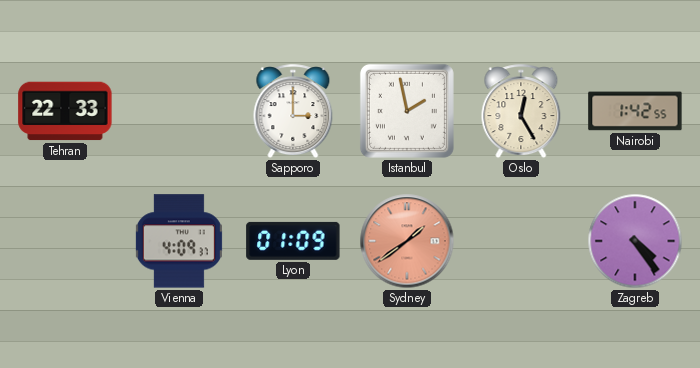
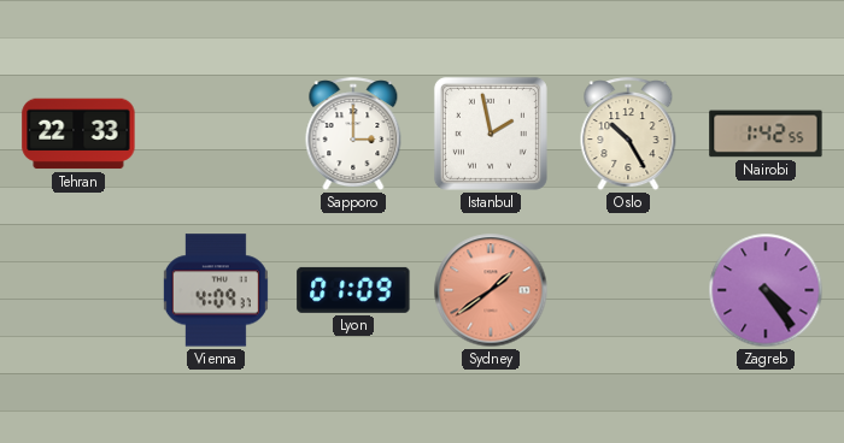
Oslo: 12:25 -> 10:25 (628, 135)
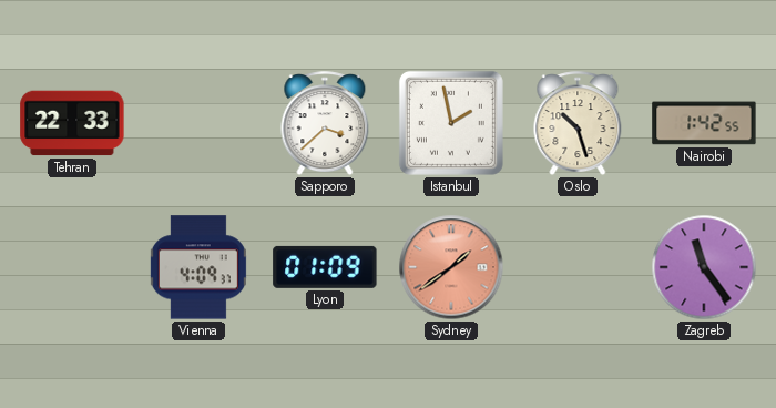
Sapporo: 3:00 -> 3:38 (325, 124)
Oslo: 10:25 -> 10:27 (578, 124)
Zagreb: 4:24 -> 11:24 (704, 267)
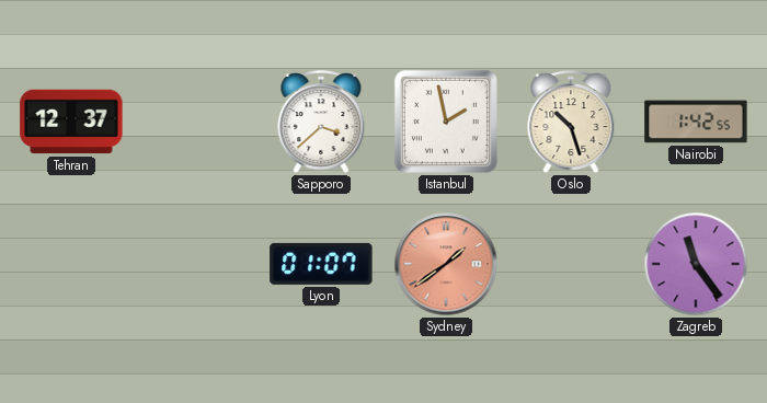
Tehran: 22:33 -> 12:37 (71, 122)
Vienna: 4:09 -> none (198, 267)
Lyon: 01:09 -> 01:07 (321, 264)
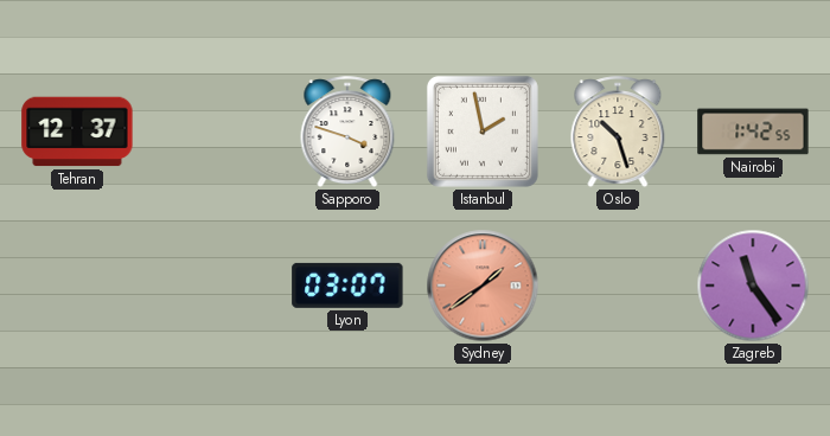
Sapporo: 3:38 -> 3:48 (347, 133)
Lyon: 01:07 -> 03:07 (347, 286)
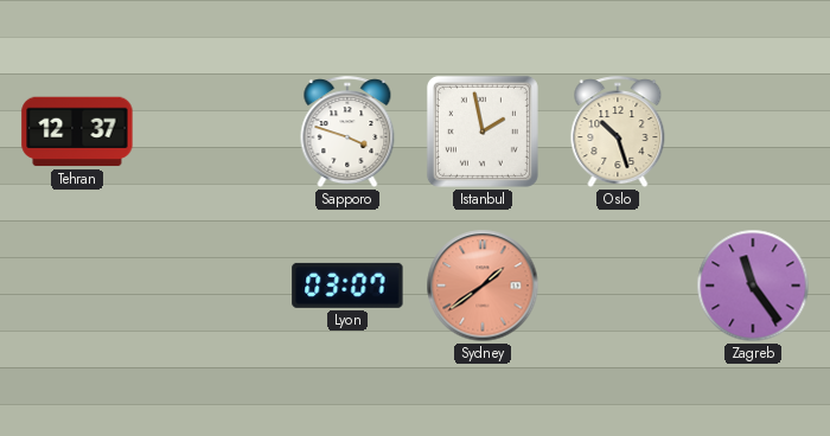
Nairobi: 1:42 -> none (753, 132)
